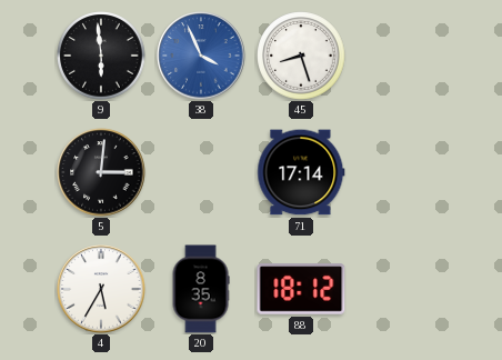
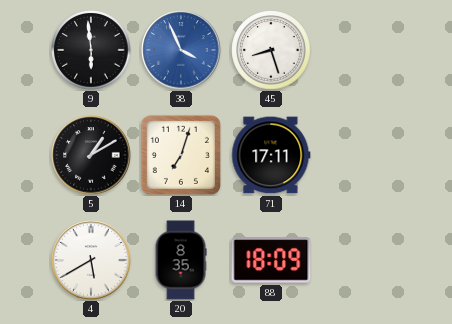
5: 3:01 -> 1:10 (91, 155)
14: none -> 7:03 (181, 155)
71: 17:14 -> 17:11 (271, 155)
4: 5:35 -> 5:40 (91, 260)
88: 18:12 -> 18:09 (271, 260)
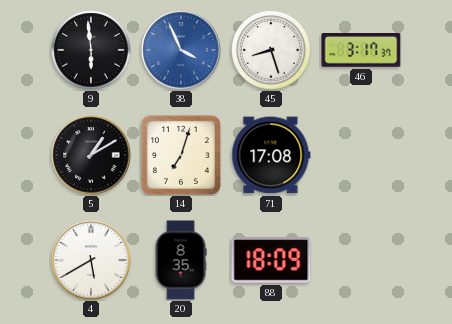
46: none -> 3:17 (361, 51)
71: 17:11 -> 17:08 (271, 155)
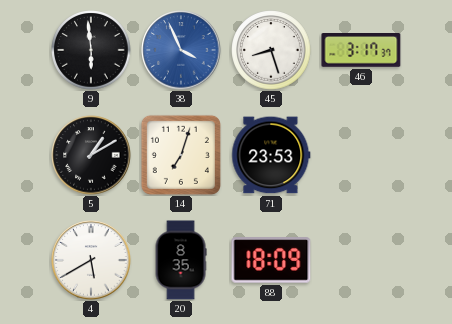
71: 17:08 -> 23:53 (271, 155)
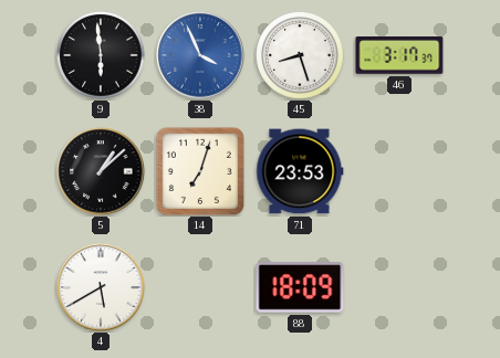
5: 1:10 -> 1:08 (101, 171)
20: 8:35 -> none (181, 260)
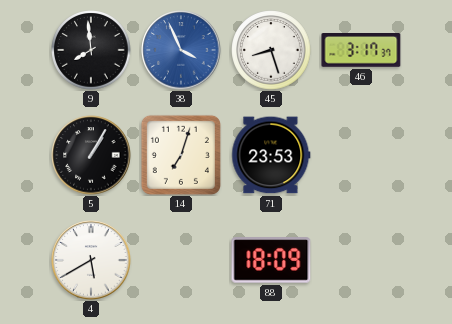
9: 5:59 -> 7:59 (91, 50)
5: 1:08 -> 1:05 (91, 155)
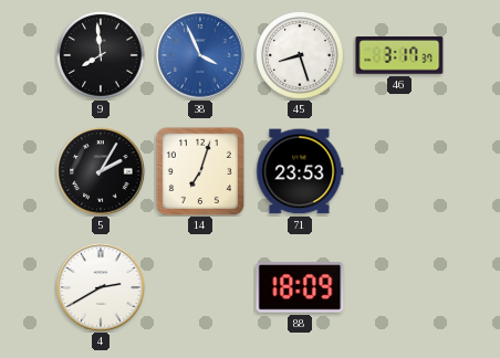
5: 1:05 -> 2:05 (101, 171)
4: 5:40 -> 2:40 (101, 287)
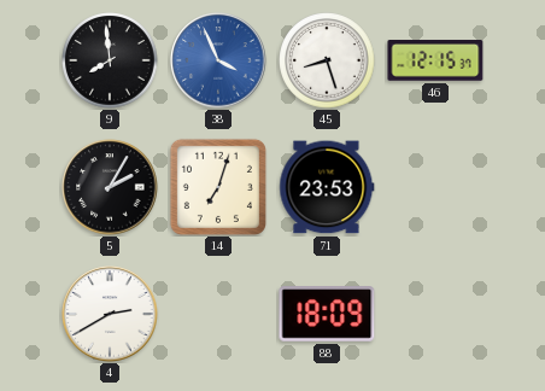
46: 3:17 -> 12:15 (435, 62)
